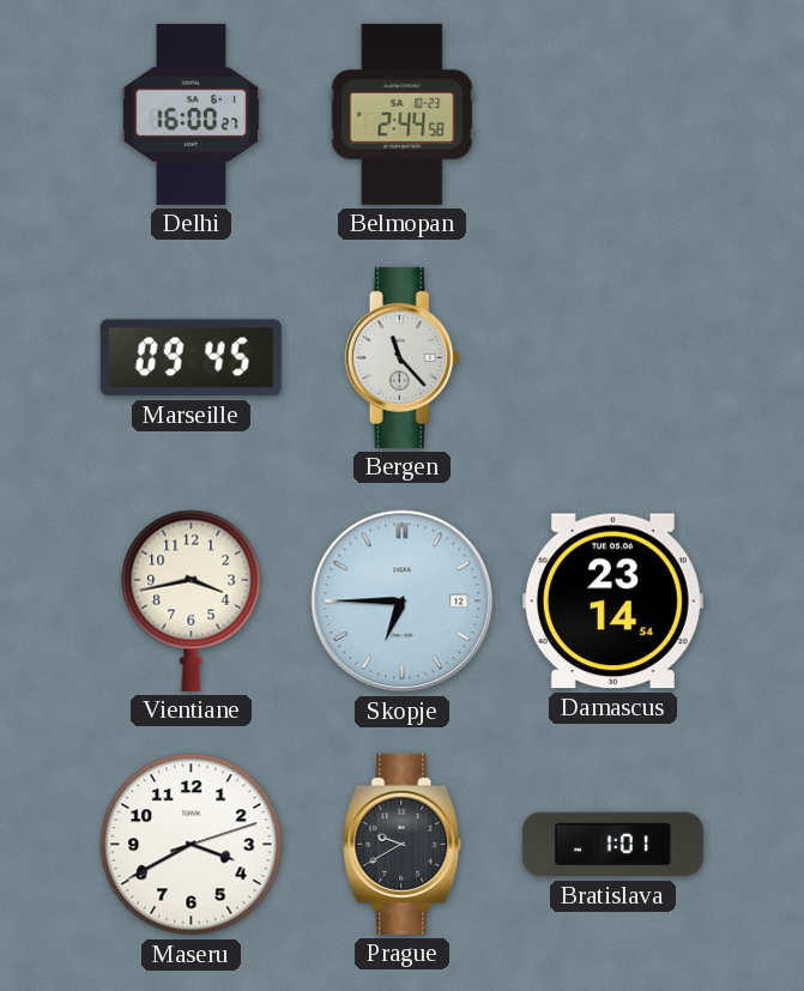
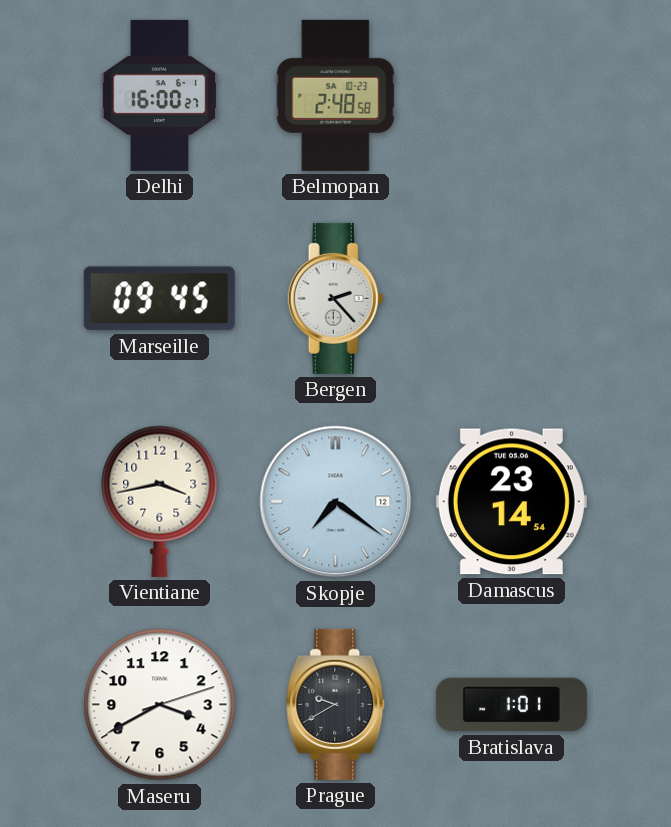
Belmopan: 2:44 -> 2:48 (336, 95)
Bergen: 11:23 -> 2:23 (336, 298)
Skopje: 6:45 -> 7:21 (336, 502)
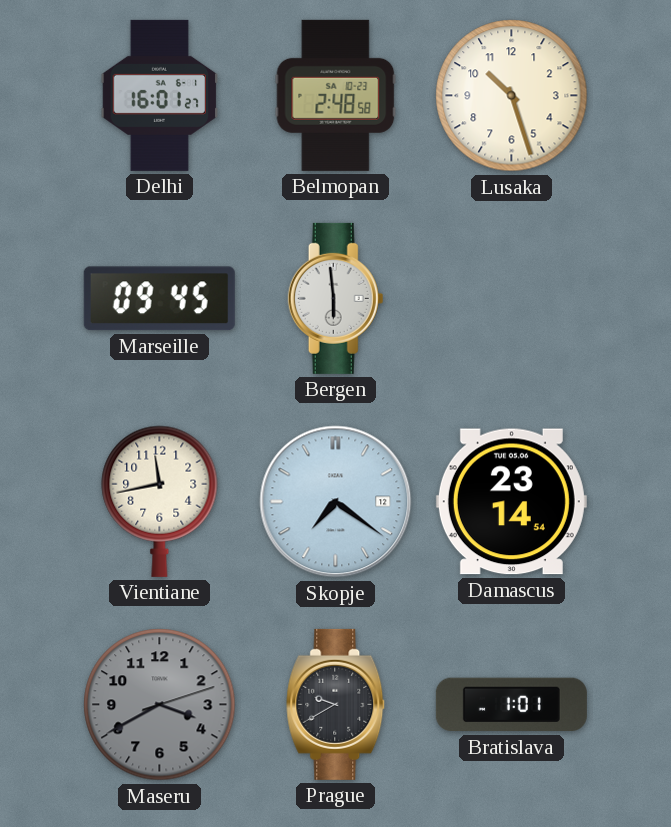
Delhi: 16:00 -> 16:01 (160, 95)
Lusaka: none -> 10:27 (512, 96)
Bergen: 2:23 -> 5:59 (336, 298)
Vientiane: 3:43 -> 11:43 (160, 501)
Maseru dial: white -> grey (160, 705)
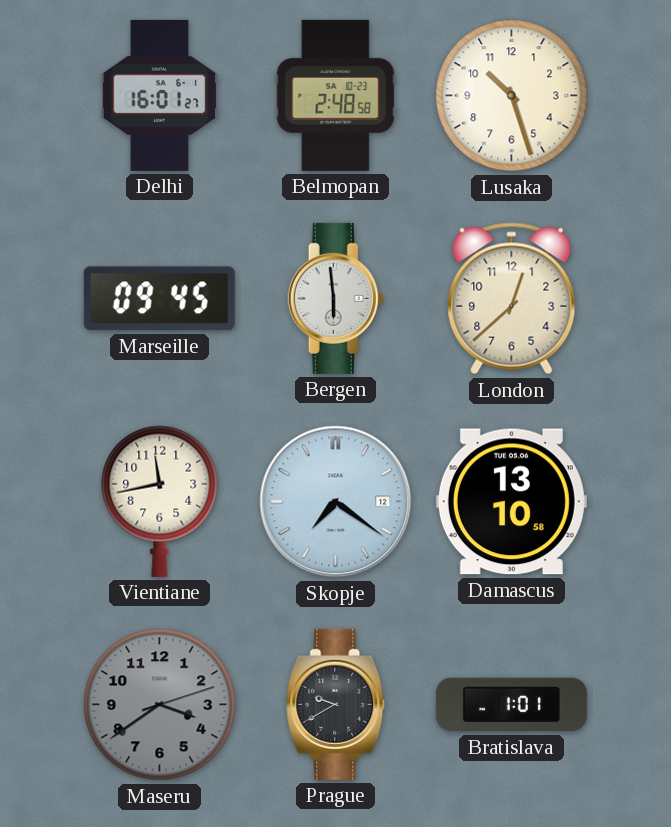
London: none -> 12:38 (512, 299)
Damascus: 23:14 -> 13:10 (511, 502)
Maseru: 3:40 -> 3:39 (160, 705)
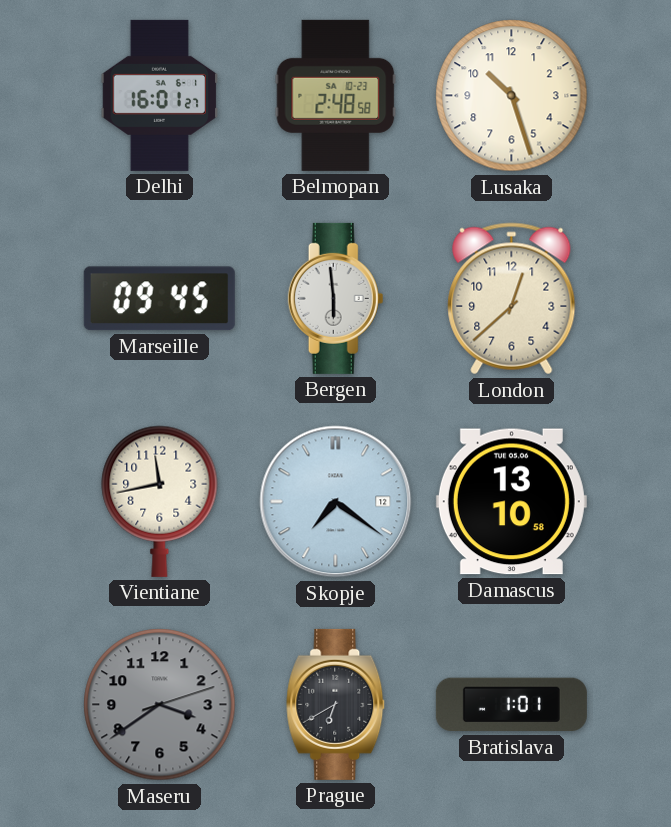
Prague: 9:40 -> 6:40 (336, 704)
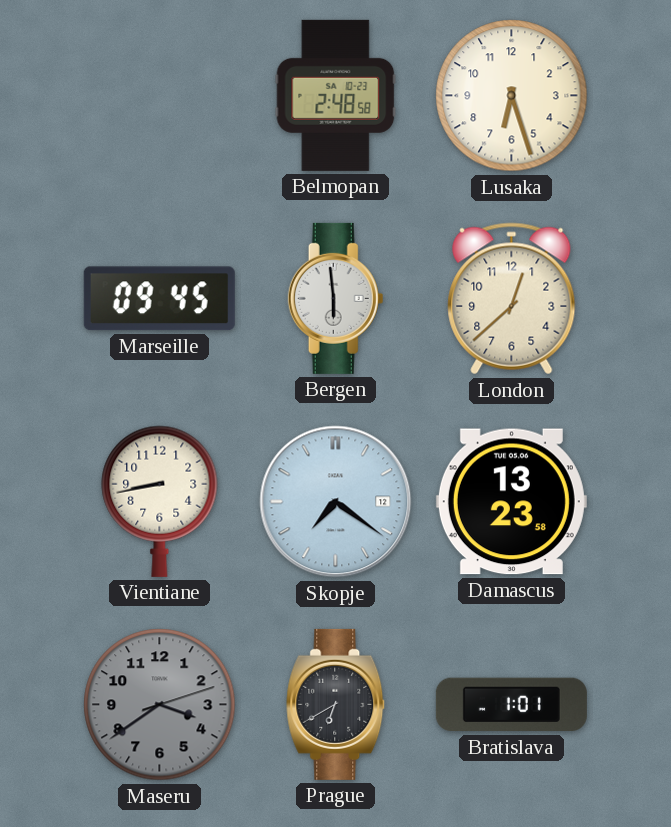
Delhi: 16:01 -> none (160, 95)
Lusaka: 10:27 -> 6:27 (512, 96)
Vientiane: 11:43 -> 8:43 (160, 501)
Damascus: 13:10 -> 13:23 (511, 502)
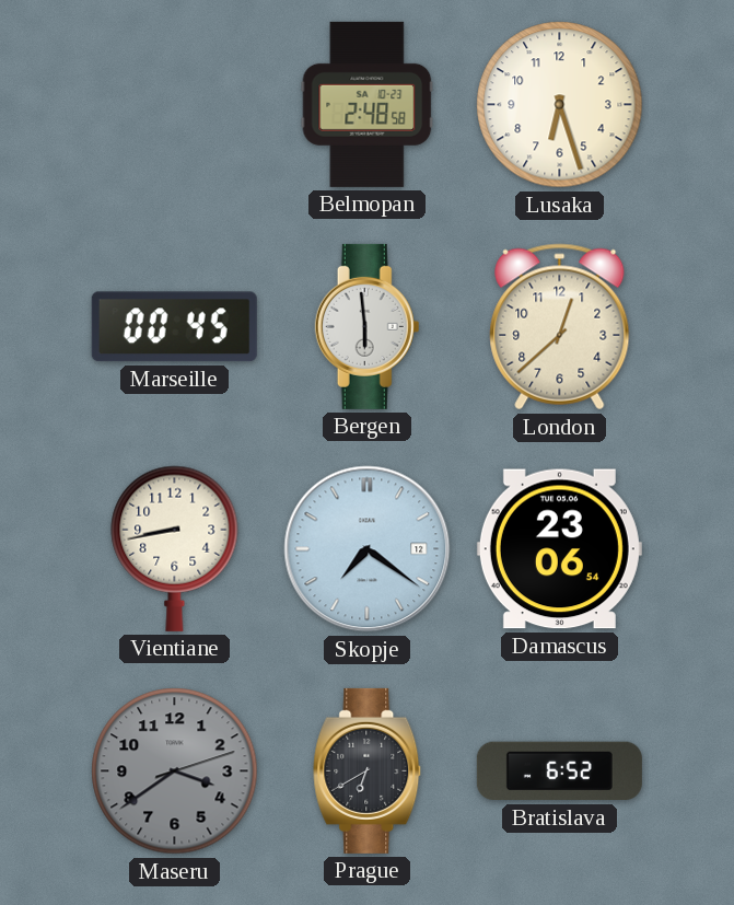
Marseille: 09:45 -> 00:45 (174, 327)
Damascus: 13:23 -> 23:06 (559, 549)
Bratislava: 1:01 -> 6:52 (559, 771)
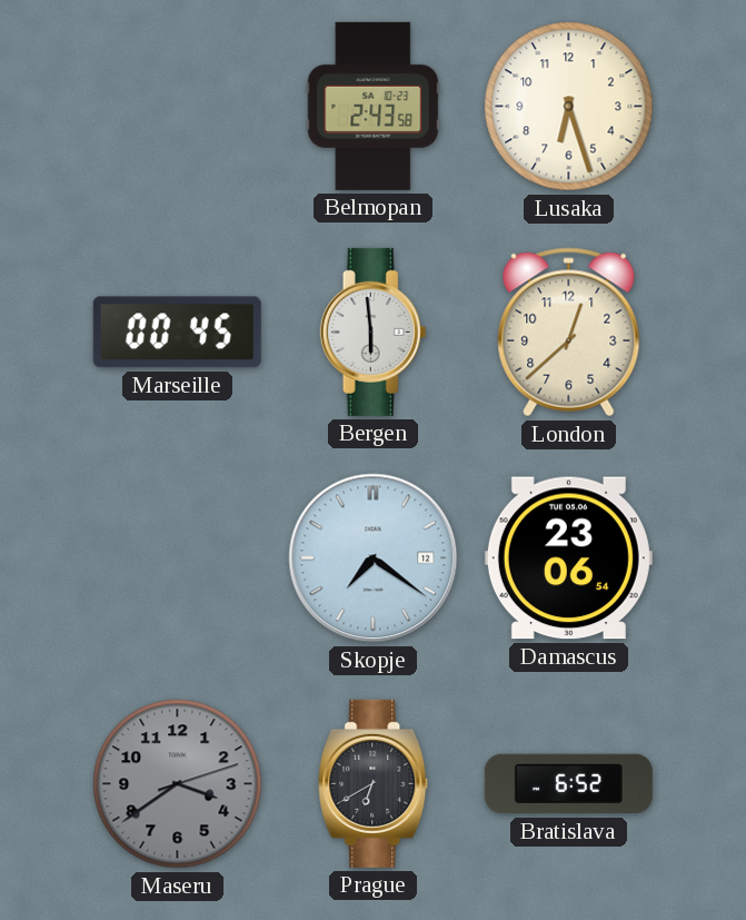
Belmopan: 2:48 -> 2:43 (374, 106)
Vientiane: 8:43 -> none (175, 548)
